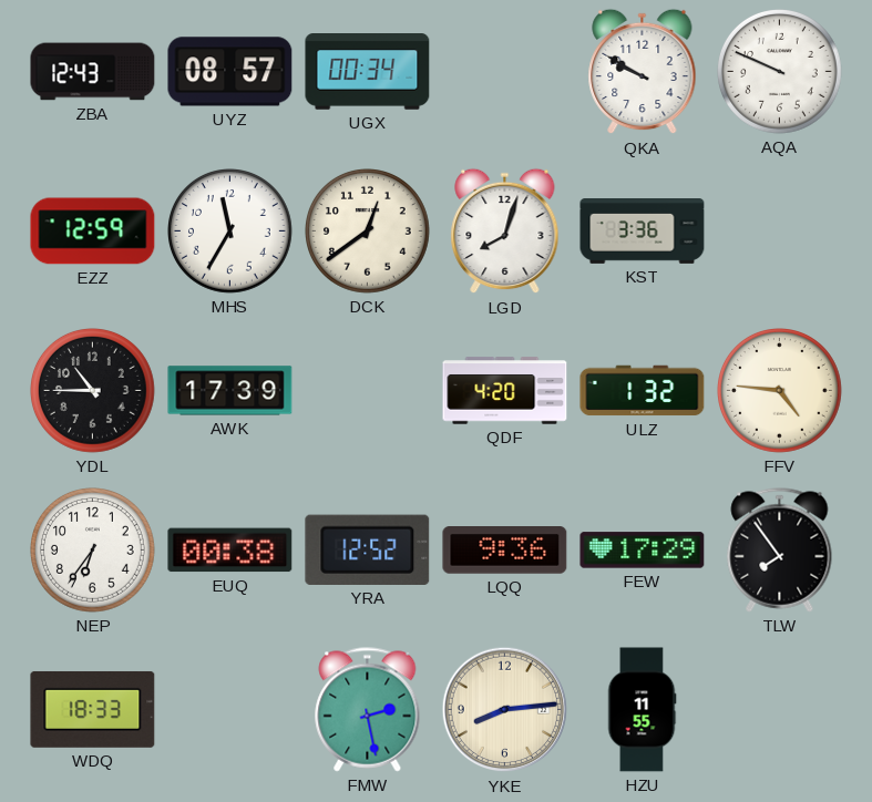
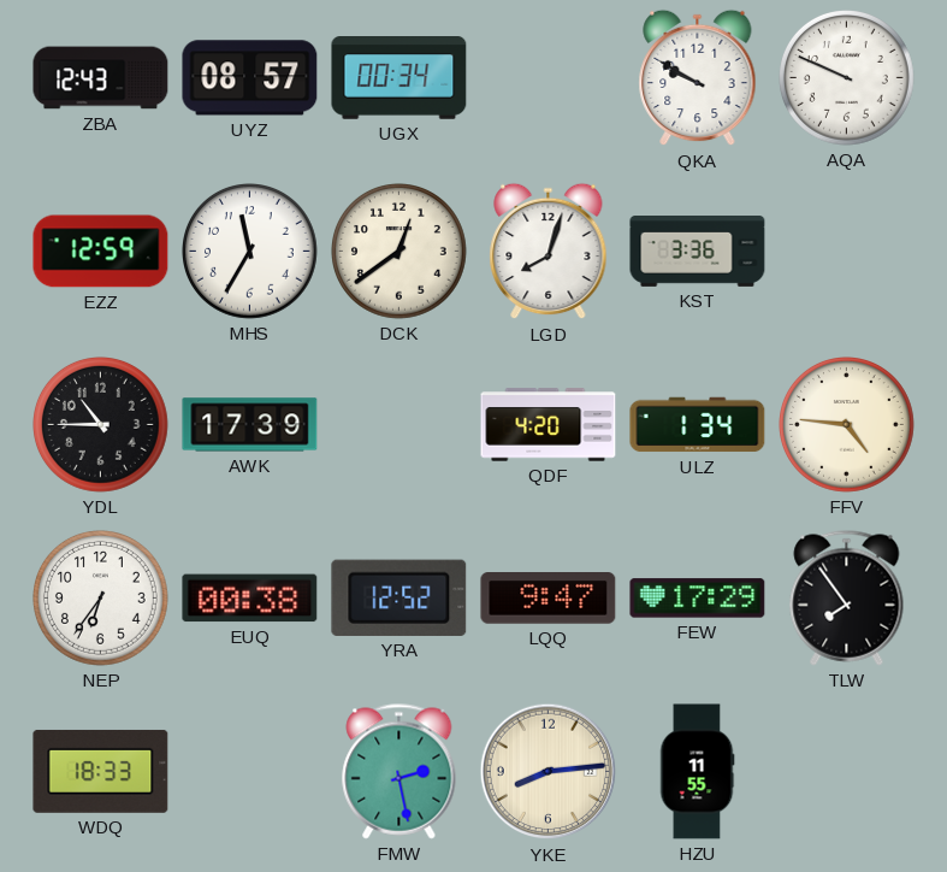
ULZ: 1:32 -> 1:34 (698, 425)
LQQ: 9:36 -> 9:47 (549, 599)
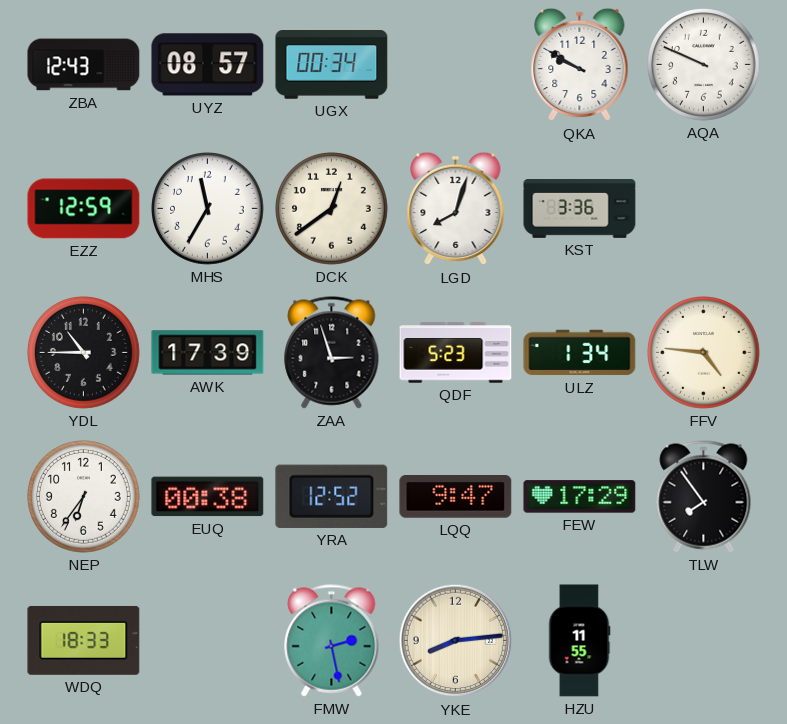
ZAA: none -> 2:57 (332, 353)
QDF: 4:20 -> 5:23 (456, 353)
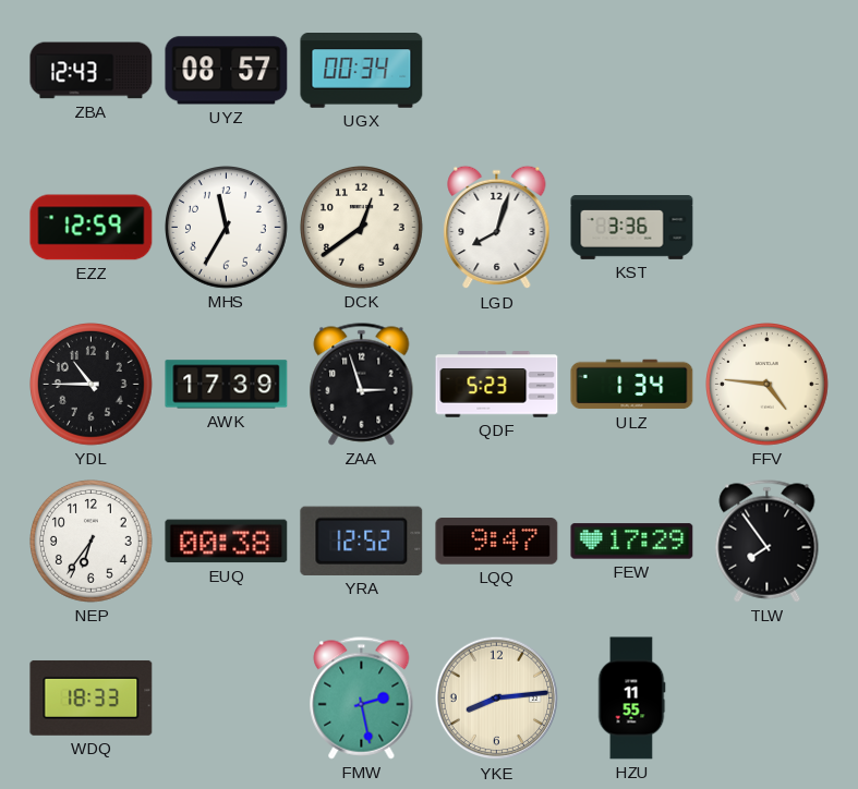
QKA: 9:50 -> none (580, 65)
AQA: 9:49 -> none (704, 65)
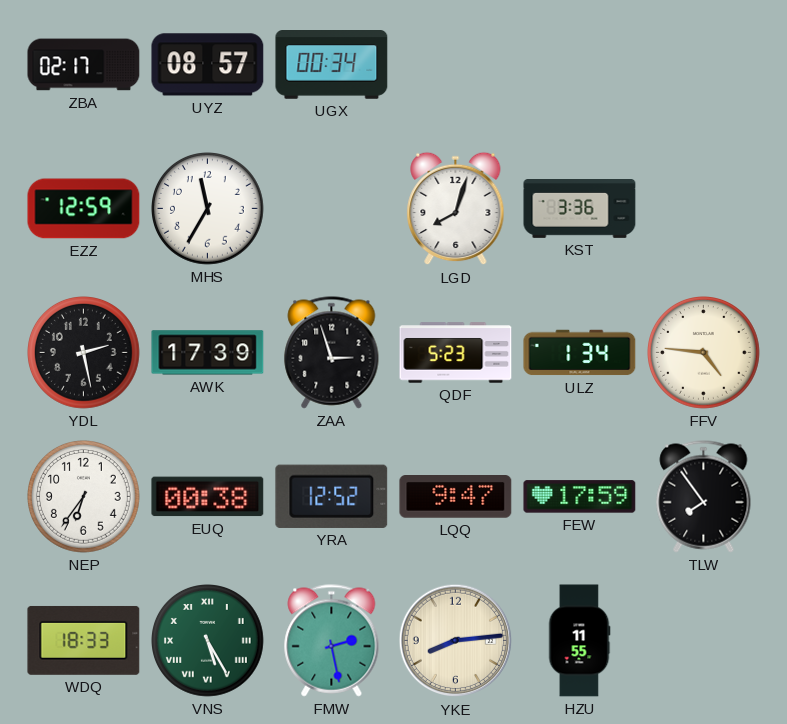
ZBA: 12:43 -> 02:17 (84, 65)
DCK: 12:39 -> none (362, 228)
YDL: 10:45 -> 2:28 (84, 353)
FEW: 17:29 -> 17:59 (580, 497)
VNS: none -> 5:25 (208, 641)
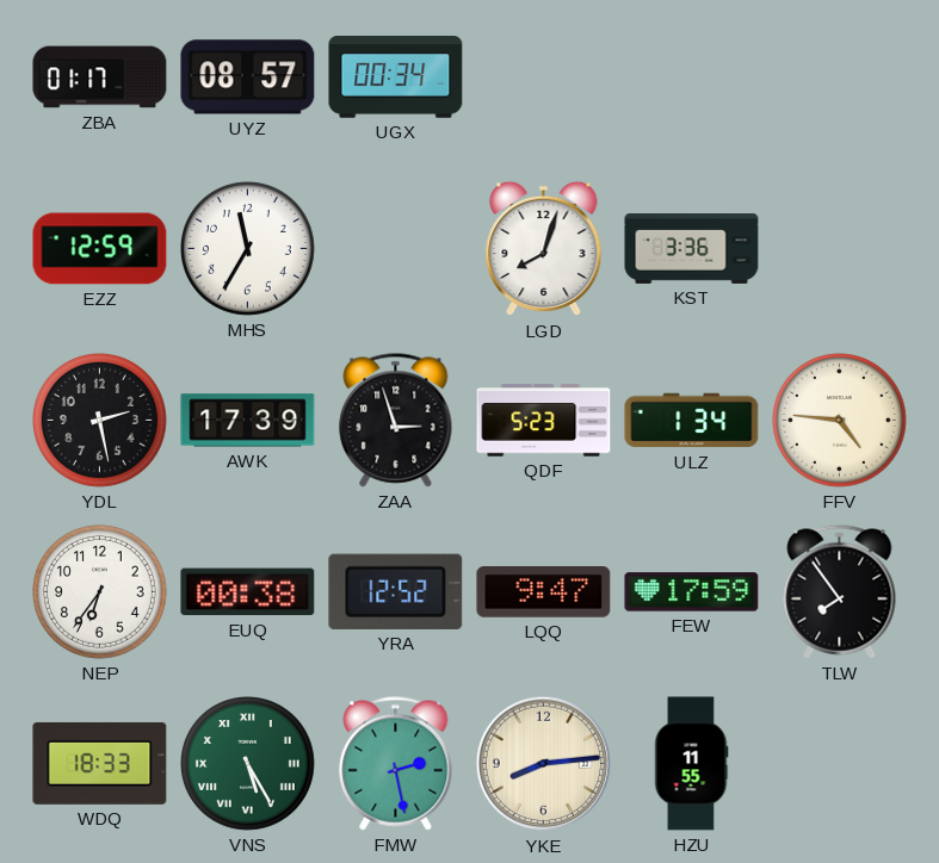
ZBA: 02:17 -> 01:17 (100, 77)
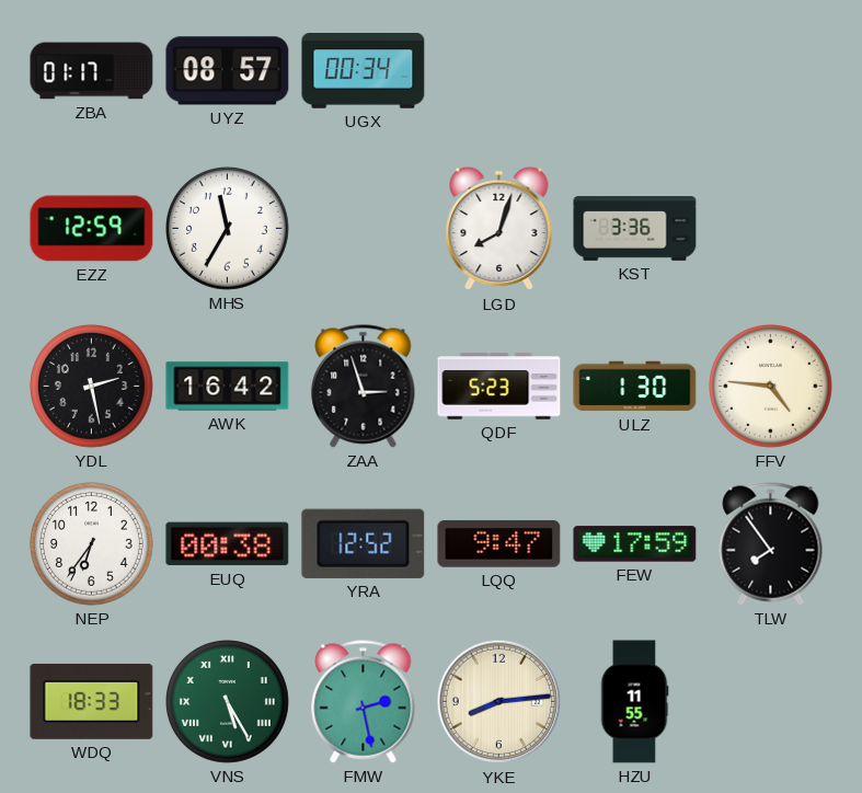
AWK: 17:39 -> 16:42 (228, 387)
ULZ: 1:34 -> 1:30 (635, 387)
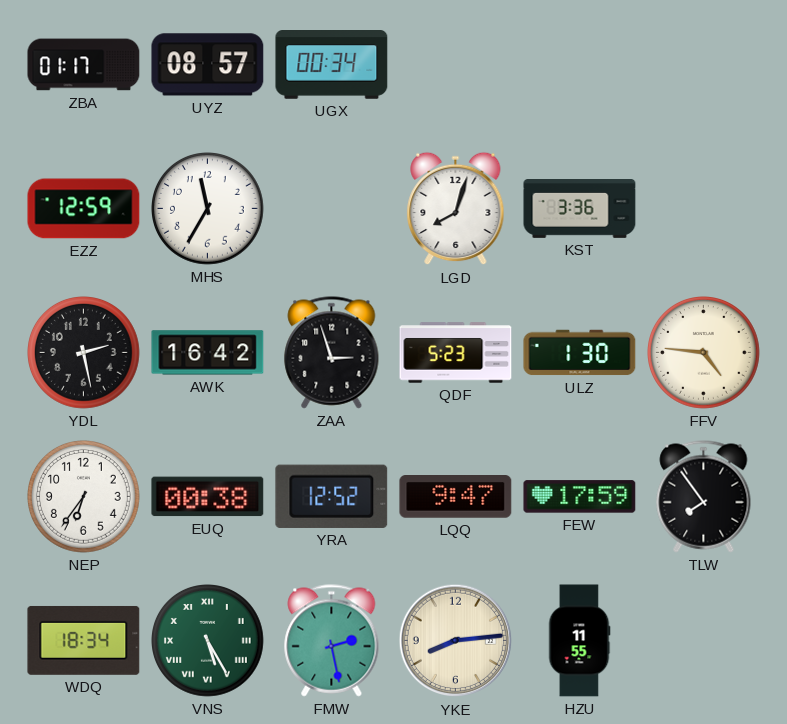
WDQ: 18:33 -> 18:34 (84, 640)
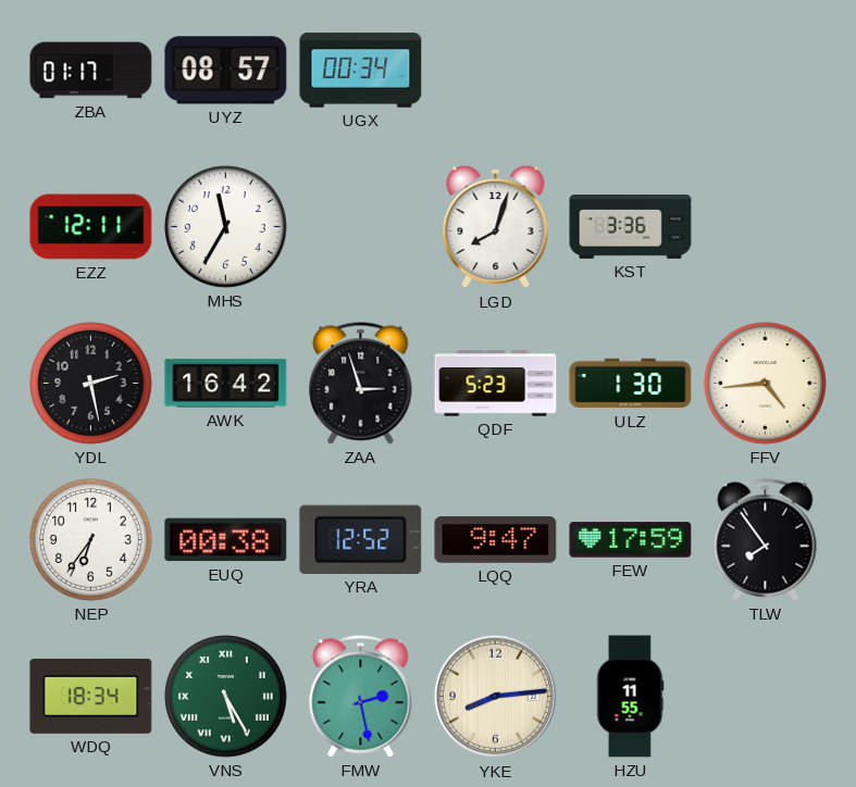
EZZ: 12:59 -> 12:11 (91, 227)
FFV: 4:46 -> 4:44 (766, 384)
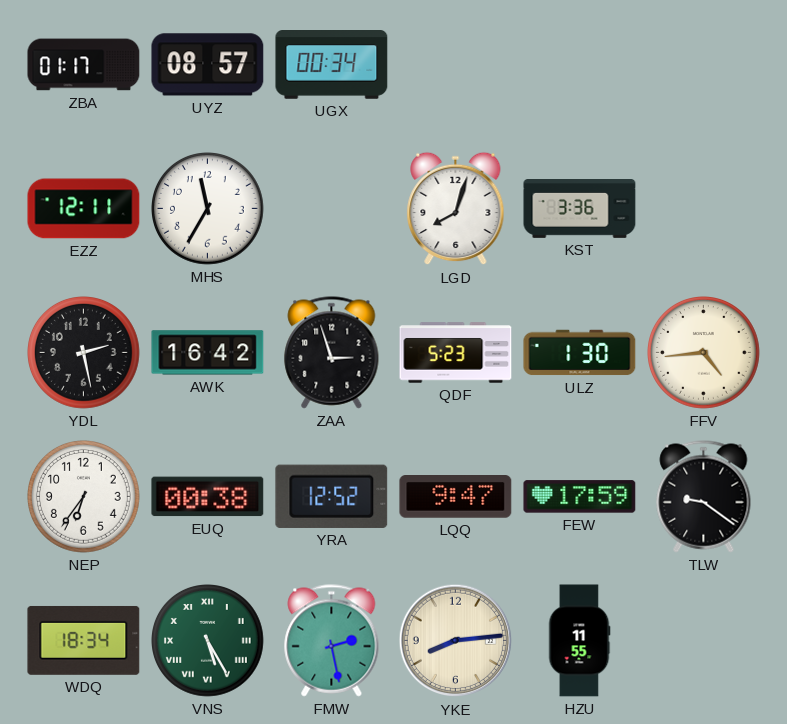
TLW: 7:54 -> 9:21 (704, 497)
